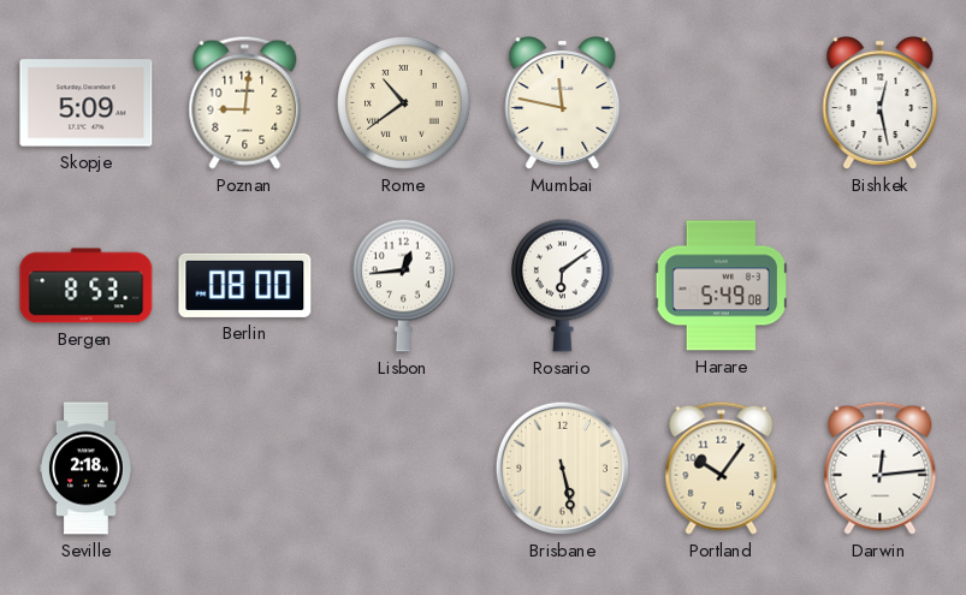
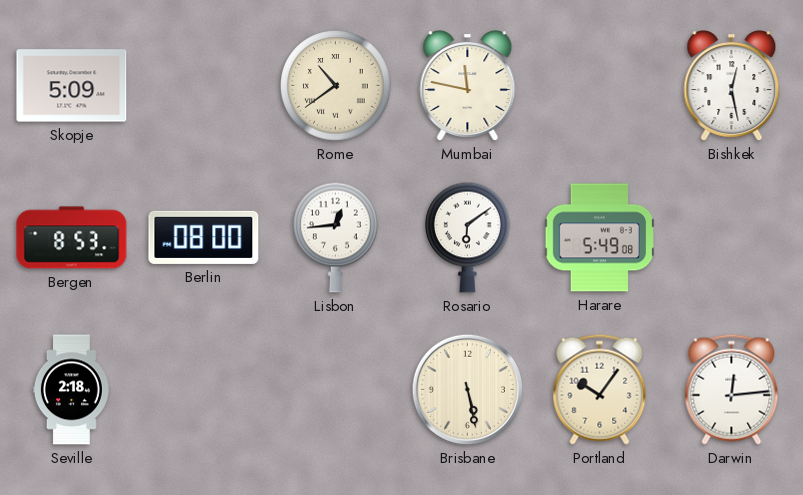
Poznan: 9:01 -> none (245, 102)
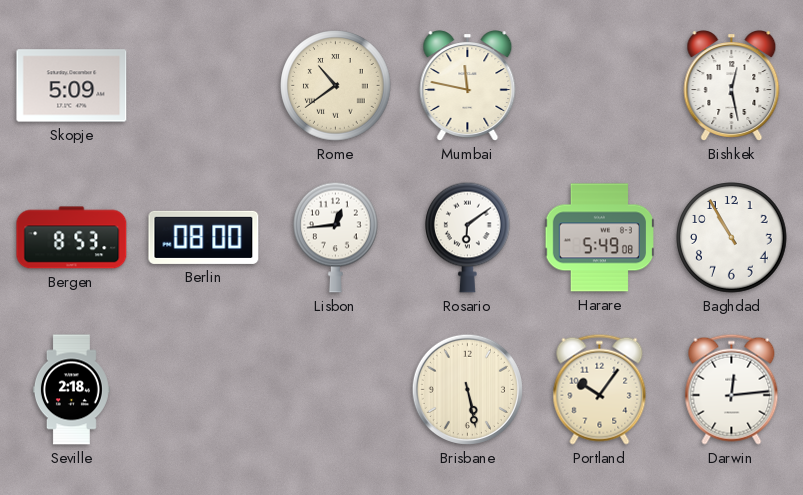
Baghdad: none -> 10:55 (732, 238)
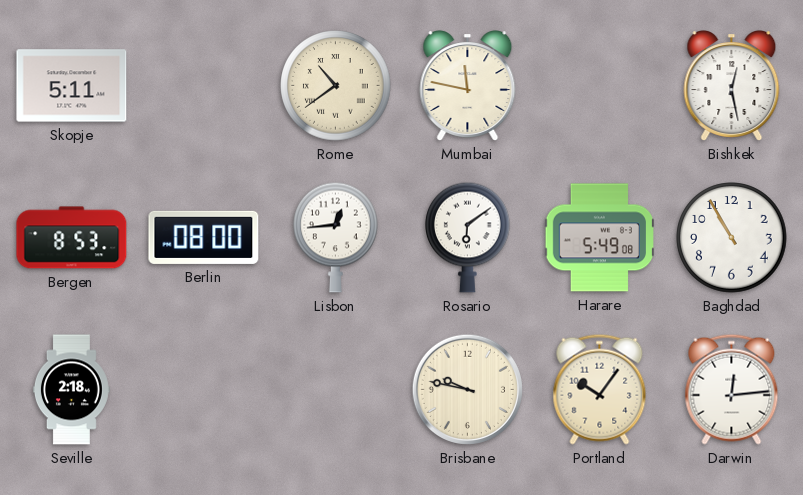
Skopje: 5:09 -> 5:11 (72, 86)
Brisbane: 5:28 -> 9:47 (467, 389)
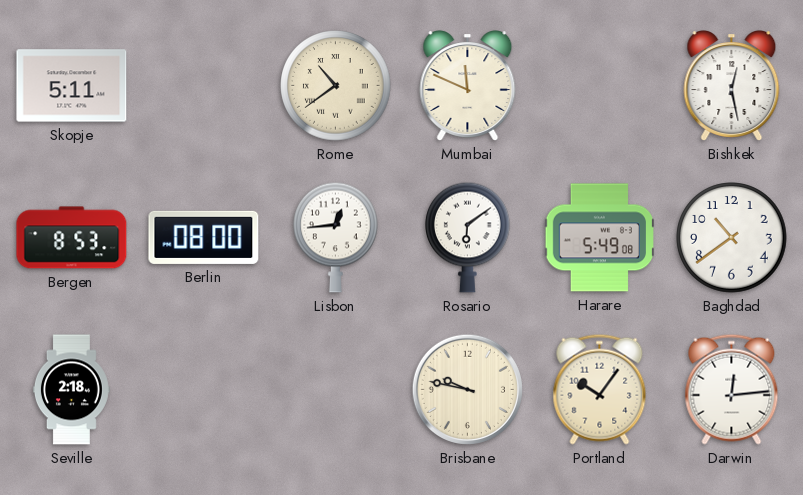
Mumbai: 11:47 -> 11:49 (468, 86)
Baghdad: 10:55 -> 10:39 (732, 238)
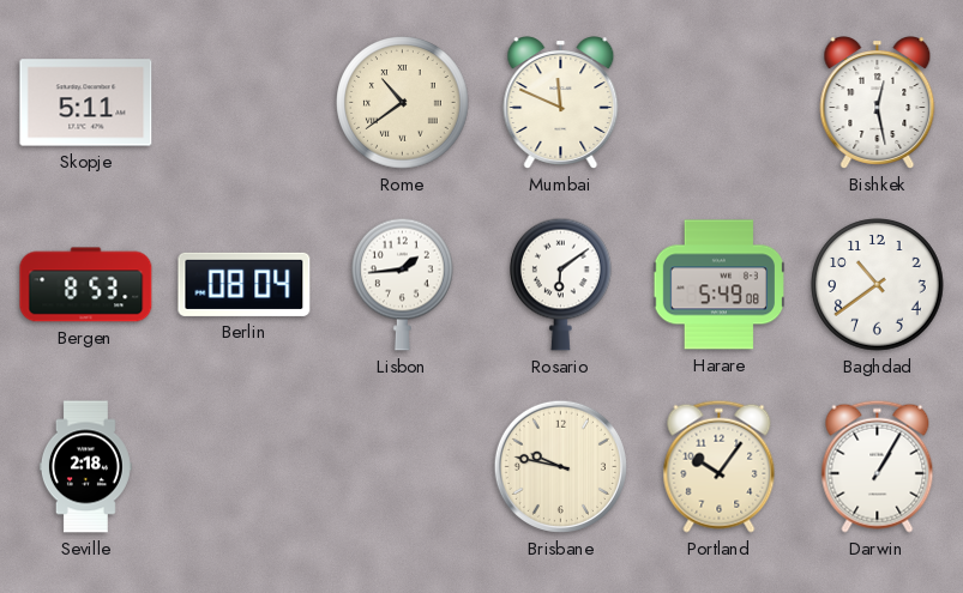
Berlin: 08:00 -> 08:04 (245, 284)
Lisbon: 12:44 -> 1:44 (403, 284)
Darwin: 12:14 -> 1:05 (878, 466)
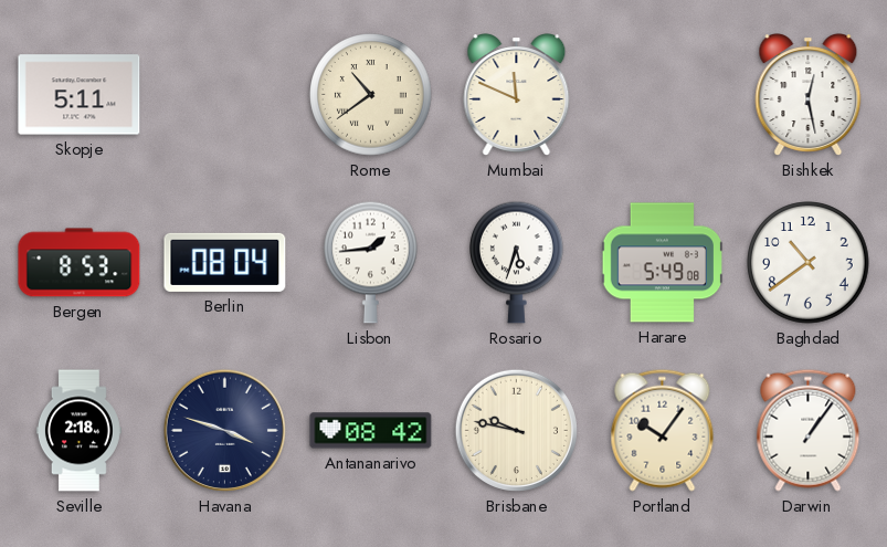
Rosario: 6:09 -> 5:33 (517, 262)
Havana: none -> 3:48 (224, 430)
Antananarivo: none -> 08:42 (371, 431)
Darwin: 1:05 -> 1:06 (809, 430)
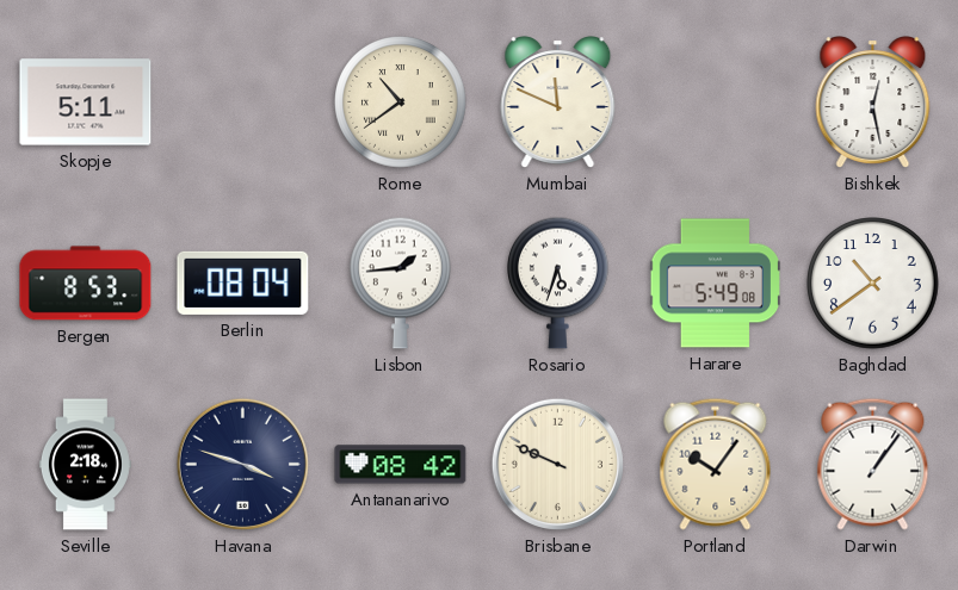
Brisbane: 9:47 -> 9:49 (557, 464)
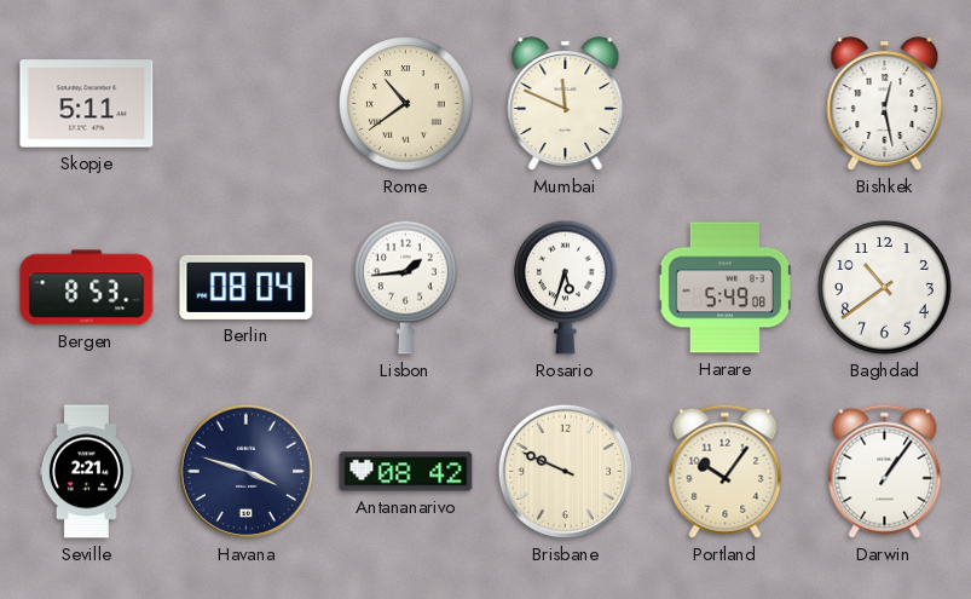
Seville: 2:18 -> 2:21 (86, 472)
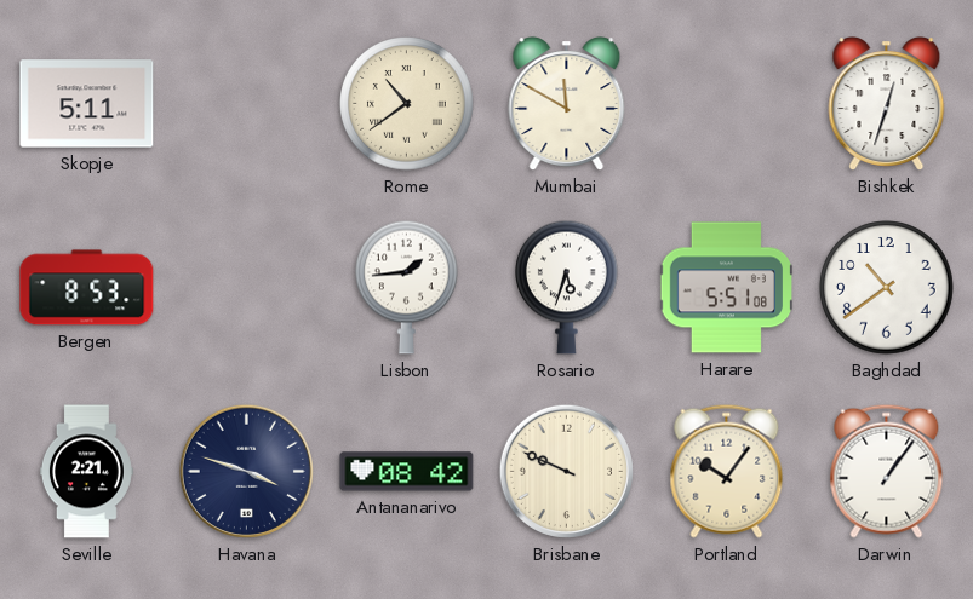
Mumbai: 11:49 -> 11:50 (567, 104)
Bishkek: 12:28 -> 12:33 (887, 104)
Berlin: 08:04 -> none (247, 287)
Harare: 5:49 -> 5:51 (726, 288)
